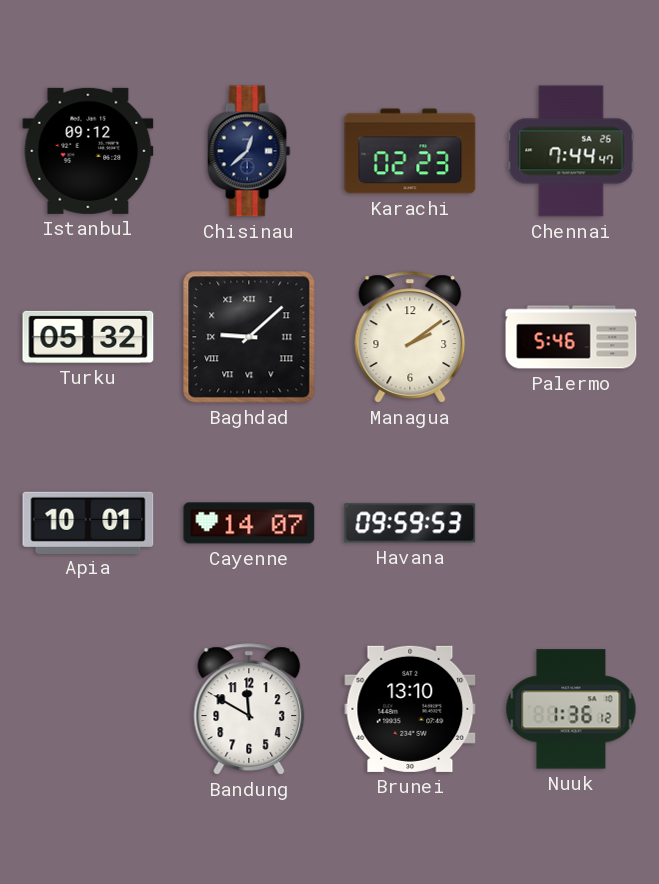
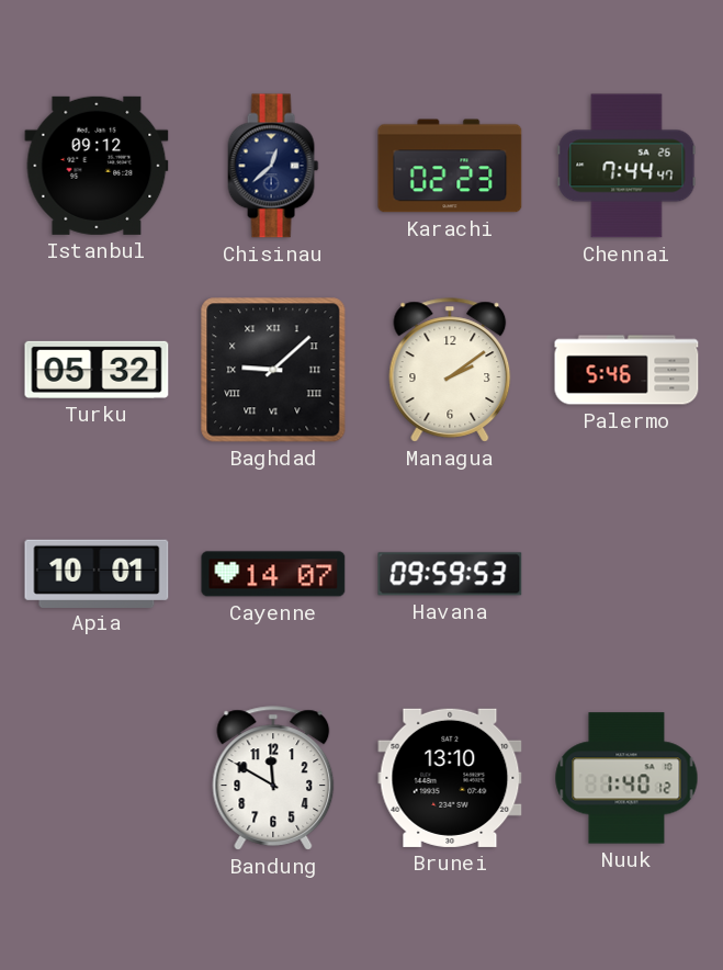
Nuuk: 1:36 -> 1:40 (626, 778)
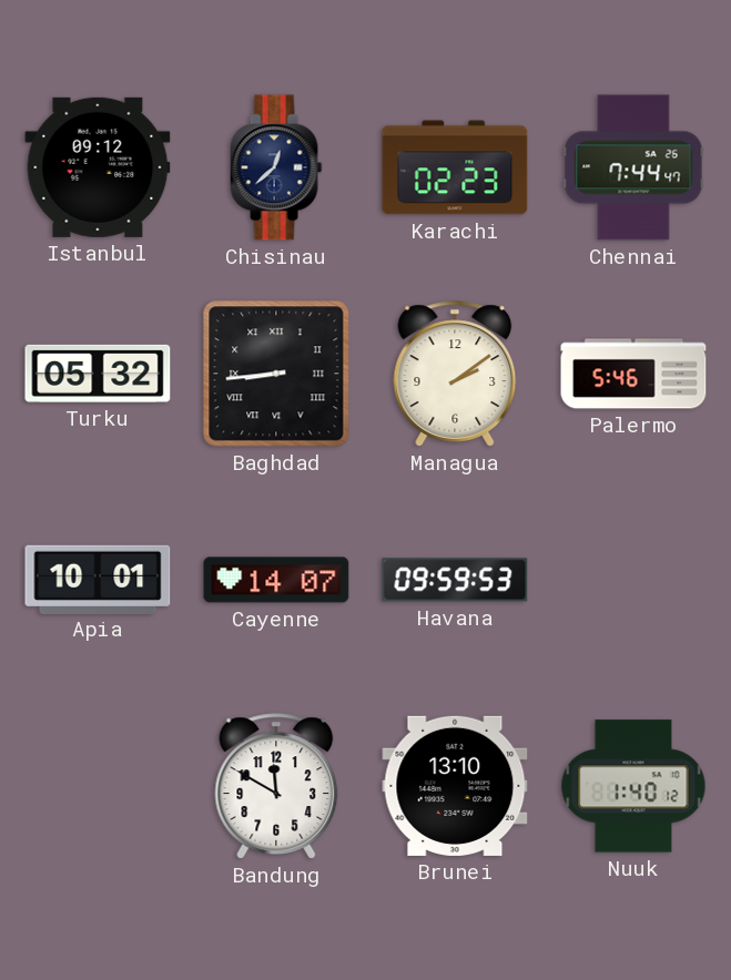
Baghdad: 9:08 -> 8:44 (276, 374)
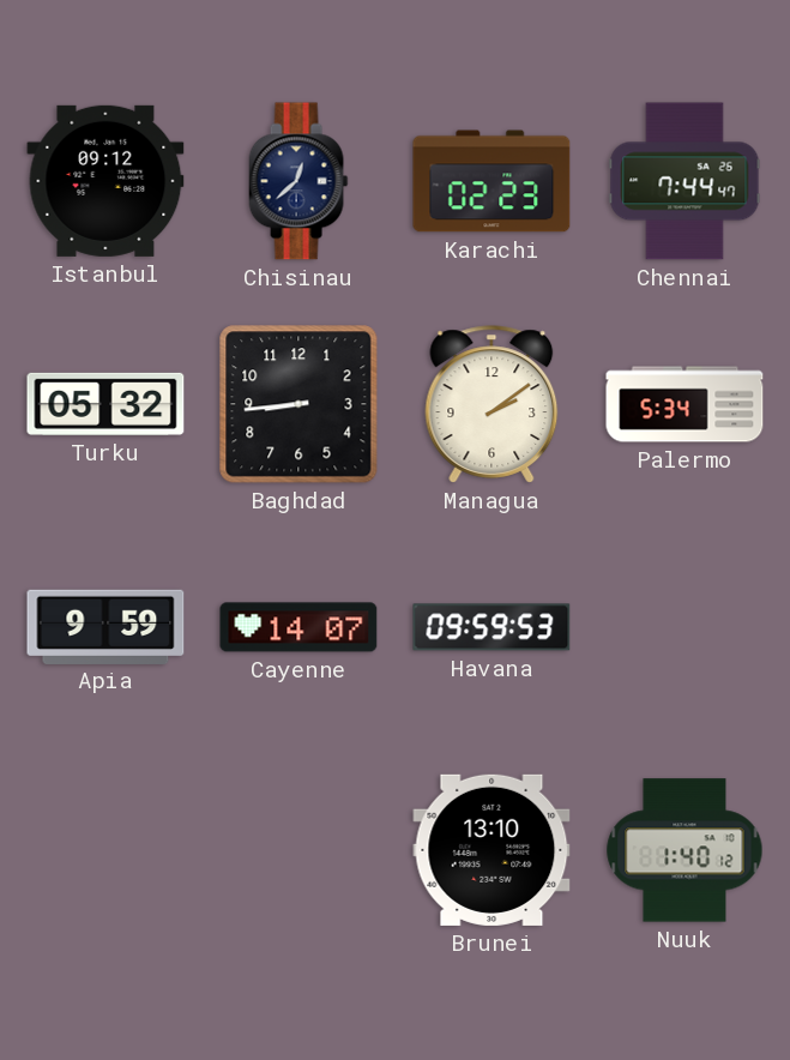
Baghdad numerals: Roman -> Arabic (298, 404)
Palermo: 5:46 -> 5:34 (685, 404)
Apia: 10:01 -> 9:59 (105, 626)
Bandung: 11:50 -> none (276, 786)
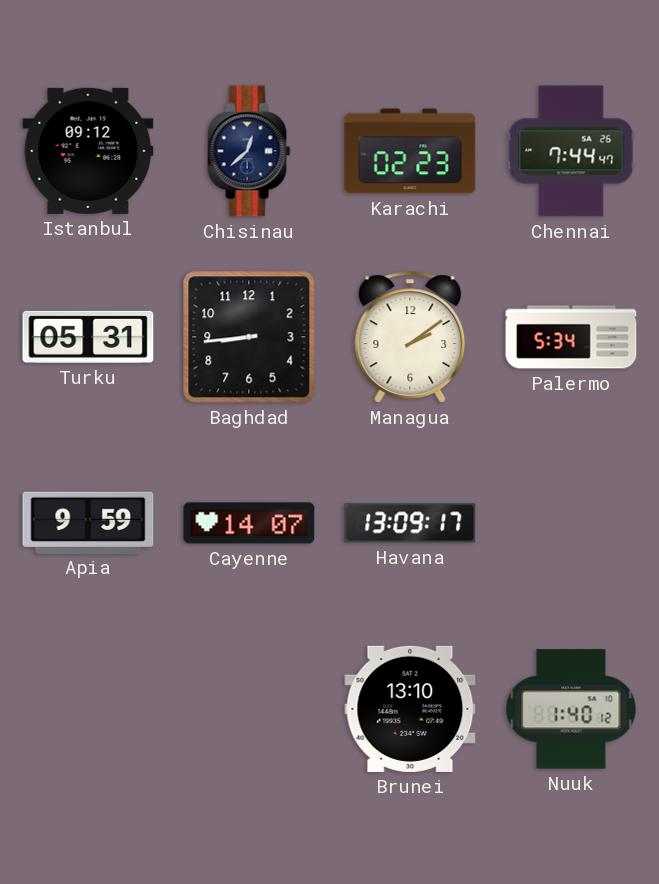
Turku: 05:32 -> 05:31 (88, 337)
Havana: 09:59 -> 13:09 (410, 523)
